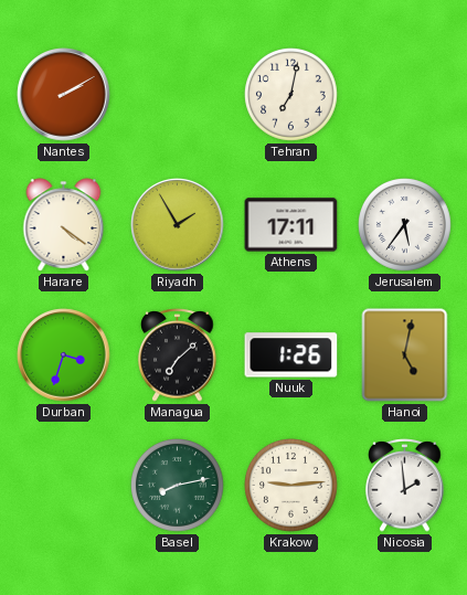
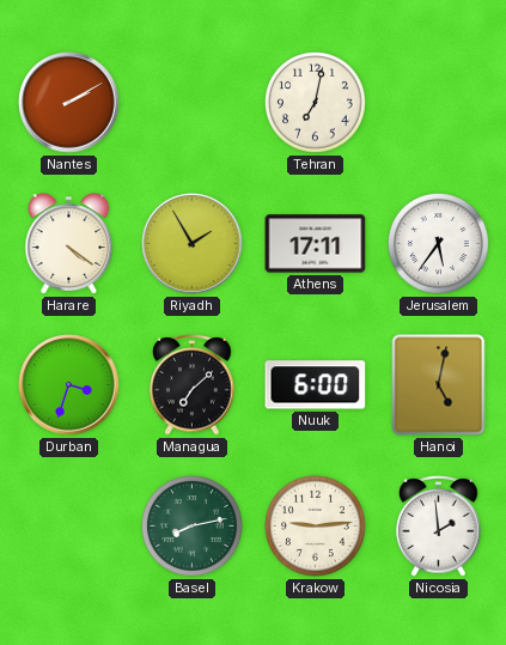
Nuuk: 1:26 -> 6:00 (316, 385)
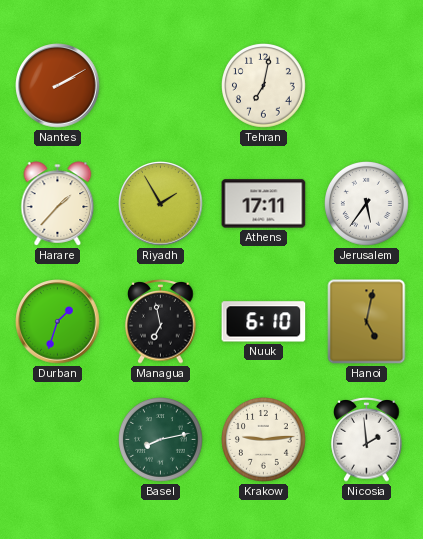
Harare: 4:21 -> 1:37 (58, 204)
Durban: 3:33 -> 1:33 (58, 322)
Managua: 7:08 -> 6:58 (161, 322)
Nuuk: 6:00 -> 6:10 (264, 322)
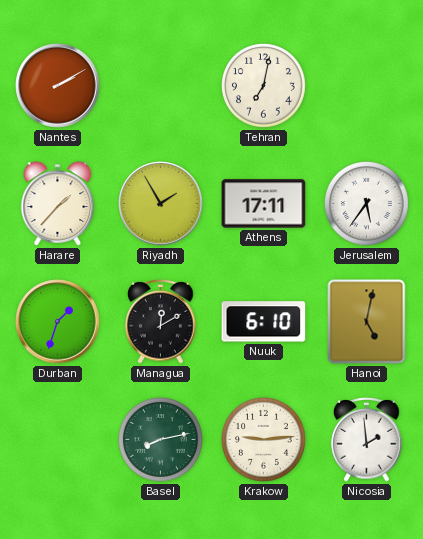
Managua: 6:58 -> 12:10 (161, 322)
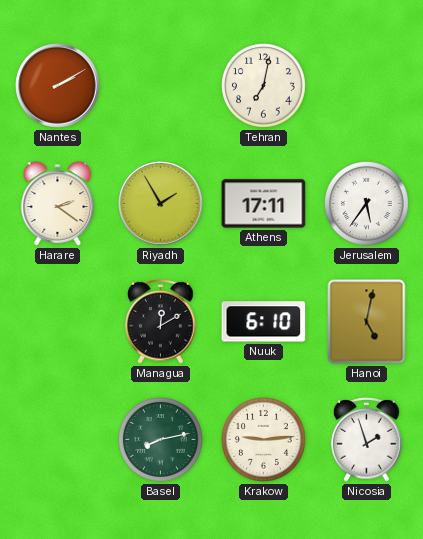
Harare: 1:37 -> 2:21 (58, 204)
Durban: 1:33 -> none (58, 322)
Nicosia: 1:59 -> 1:57 (367, 440)
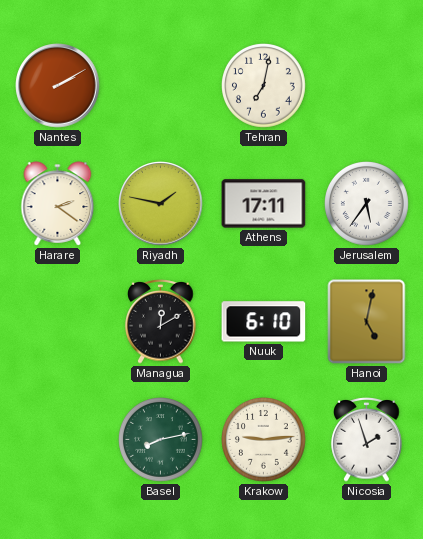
Riyadh: 1:55 -> 1:47 (161, 204)
